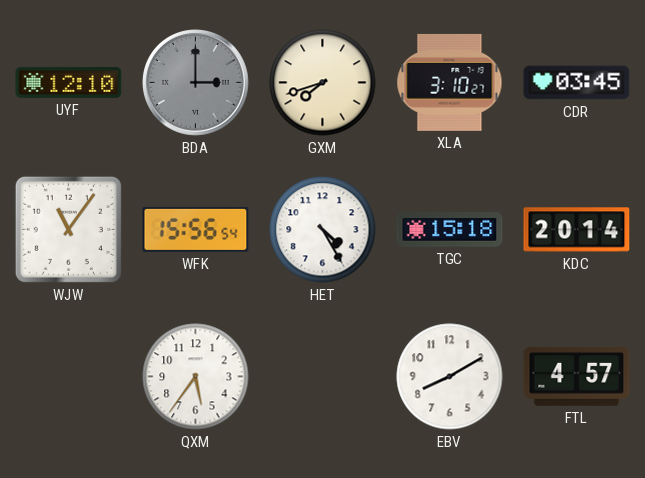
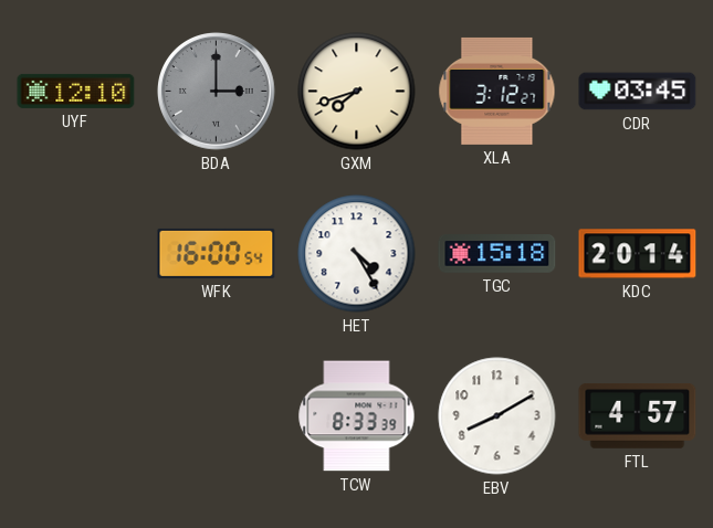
XLA: 3:10 -> 3:12 (497, 91)
WJW: 11:06 -> none (68, 229)
WFK: 15:56 -> 16:00 (217, 253)
QXM: 5:36 -> none (196, 377)
TCW: none -> 8:33 (357, 416)
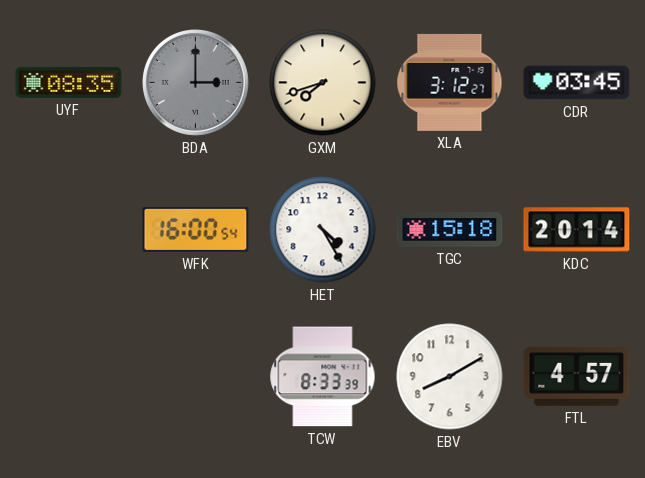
UYF: 12:10 -> 08:35 (69, 82)
